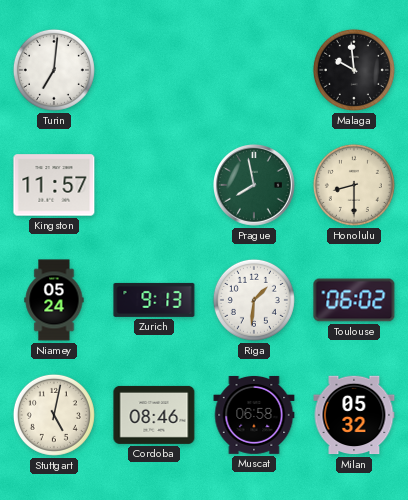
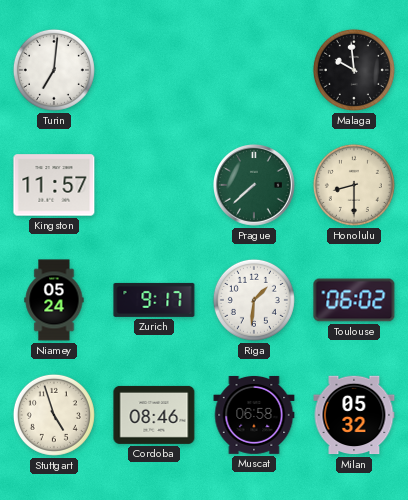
Prague: 7:58 -> 7:38 (255, 186)
Zurich: 9:13 -> 9:17 (154, 300)
Stuttgart: 5:02 -> 4:57 (54, 415)
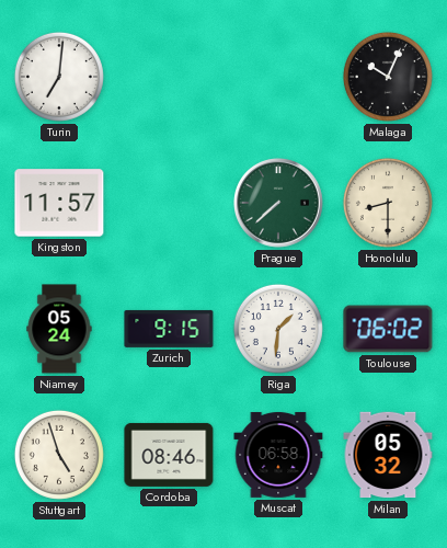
Malaga: 9:59 -> 10:04 (388, 77)
Zurich: 9:17 -> 9:15 (169, 329)
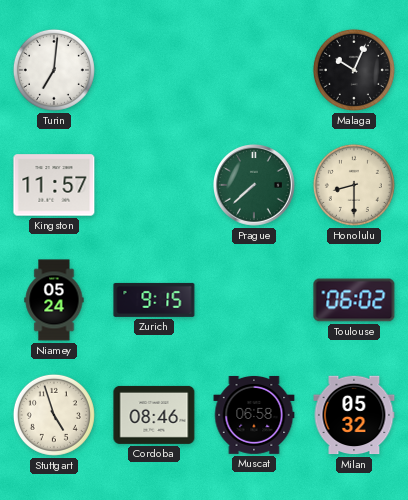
Riga: 1:31 -> none (278, 329)
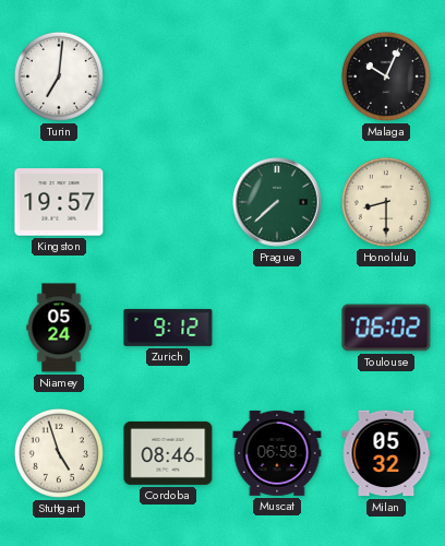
Kingston: 11:57 -> 19:57 (59, 202)
Zurich: 9:15 -> 9:12 (168, 328)
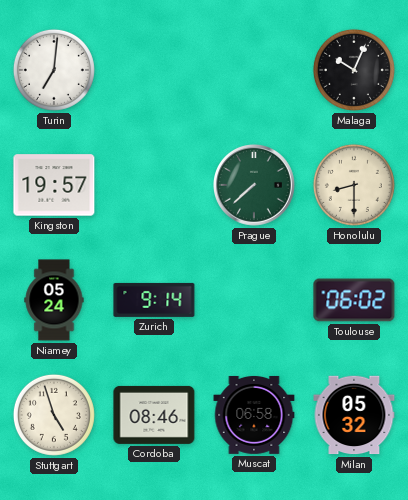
Zurich: 9:12 -> 9:14 (154, 300)
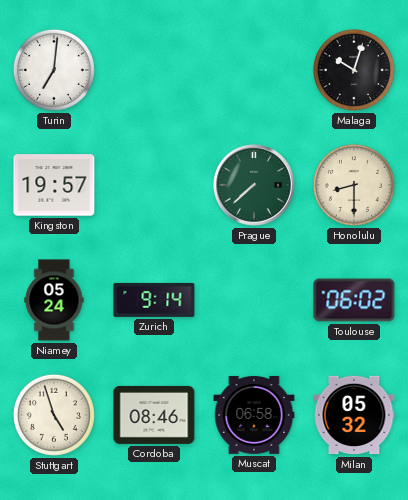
Malaga: 10:04 -> 10:03 (354, 70)
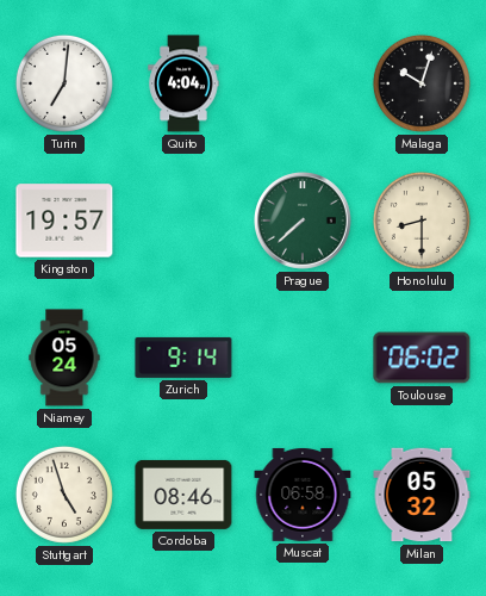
Quito: none -> 4:04 (183, 83)
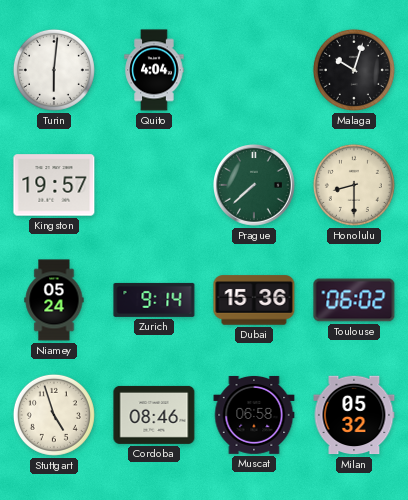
Turin: 7:01 -> 6:01 (54, 70)
Dubai: none -> 15:36 (254, 300)
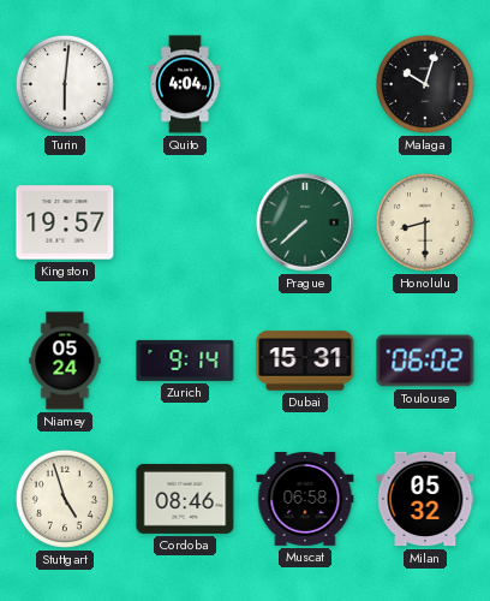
Dubai: 15:36 -> 15:31 (305, 361)
